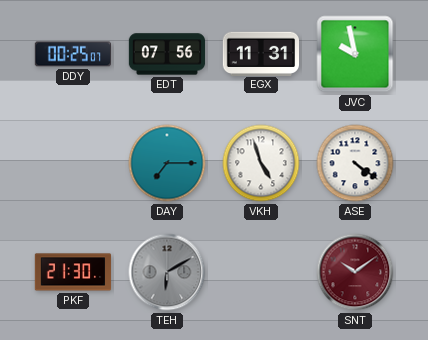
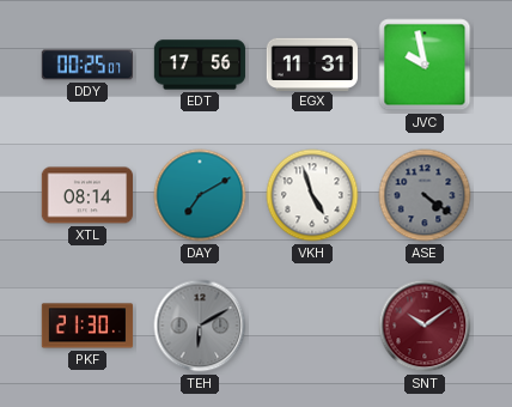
EDT: 07:56 -> 17:56 (200, 65)
XTL: none -> 08:14 (87, 195)
DAY: 7:15 -> 7:10 (200, 195)
ASE dial: white -> grey (425, 195)
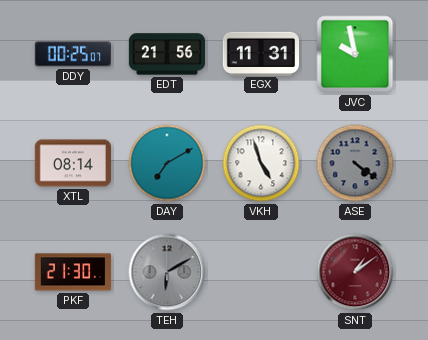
EDT: 17:56 -> 21:56 (167, 54)
SNT: 10:09 -> 1:09 (355, 272)
